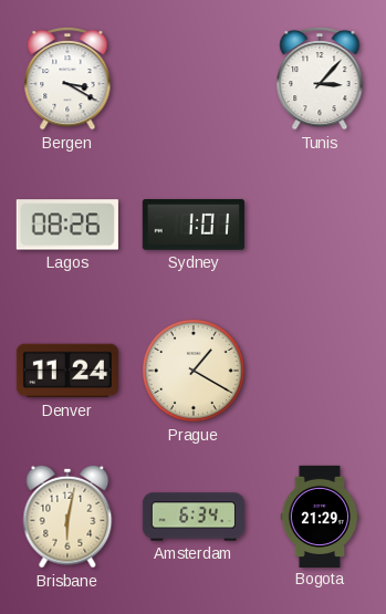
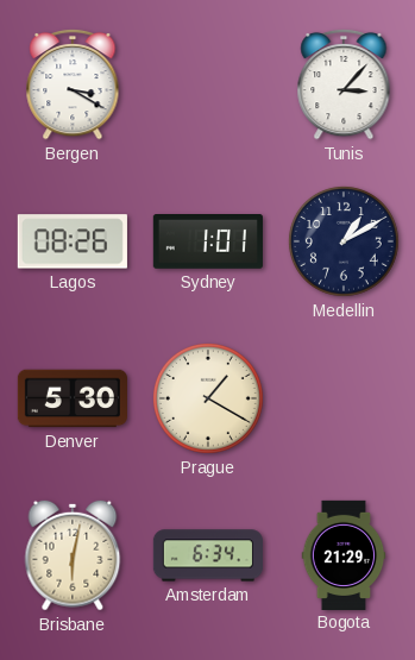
Medellin: none -> 1:10 (344, 241)
Denver: 11:24 -> 5:30 (71, 398)
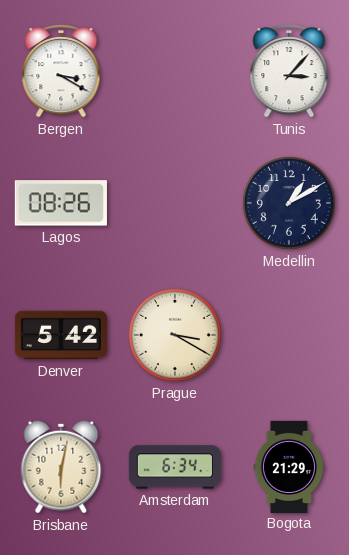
Sydney: 1:01 -> none (208, 243)
Denver: 5:30 -> 5:42 (60, 335)
Prague: 1:20 -> 3:20 (175, 335)
